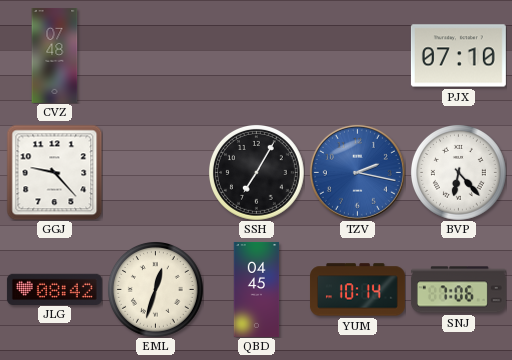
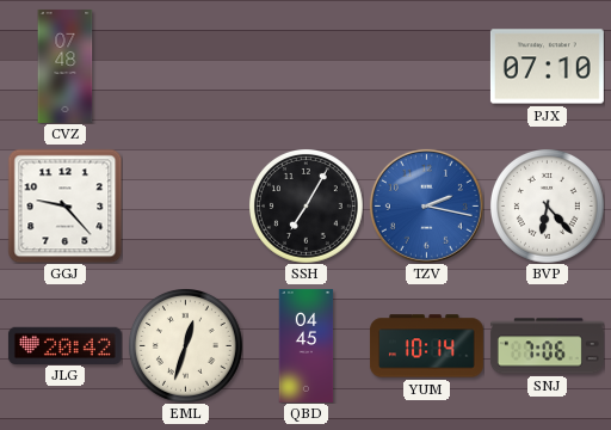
JLG: 08:42 -> 20:42 (64, 345)
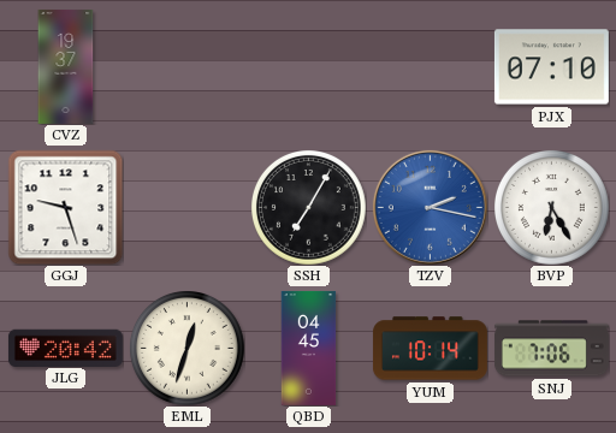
CVZ: 07:48 -> 19:37 (66, 66)
GGJ: 9:23 -> 9:27 (65, 207)
BVP: 6:23 -> 6:25 (552, 208)
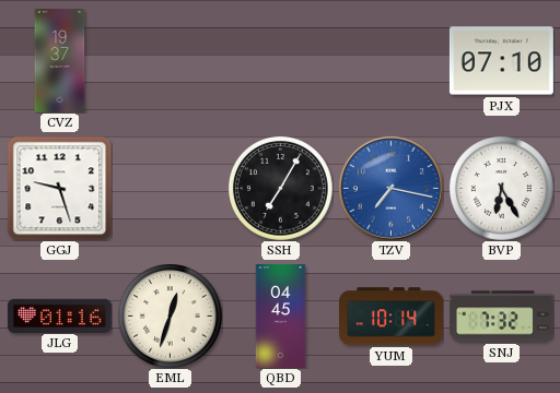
TZV: 2:17 -> 7:17 (390, 188)
JLG: 20:42 -> 01:16 (59, 315)
SNJ: 7:06 -> 7:32 (501, 317)
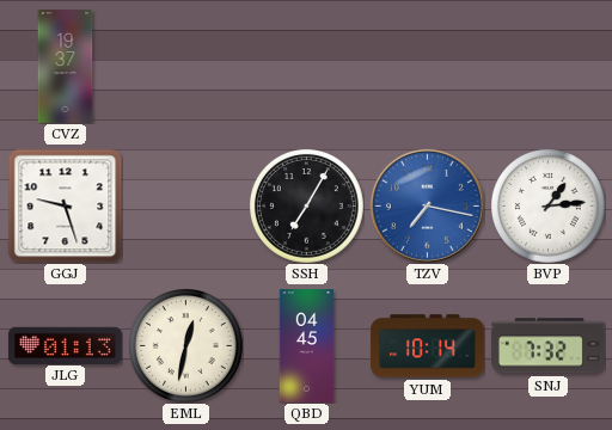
PJX: 07:10 -> none (501, 61)
BVP: 6:25 -> 1:14 (549, 207)
JLG: 01:16 -> 01:13 (65, 345)
EML: 12:33 -> 12:32 (186, 346)
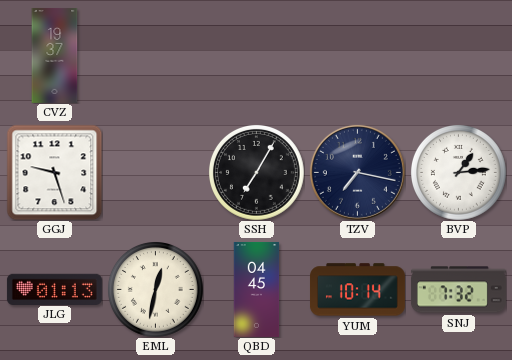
TZV dial: blue -> navy (357, 172)
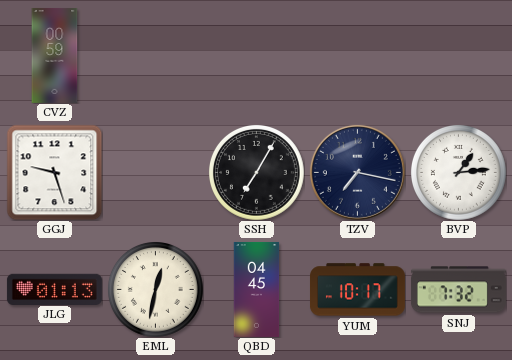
CVZ: 19:37 -> 00:59 (55, 55)
YUM: 10:14 -> 10:17 (357, 290)
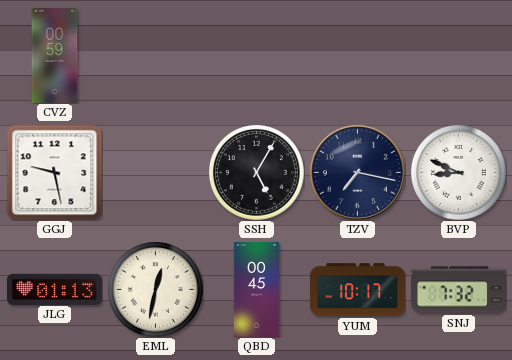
GGJ: 9:27 -> 9:28 (54, 172)
SSH: 7:05 -> 5:05 (257, 173)
BVP: 1:14 -> 8:49 (459, 173)
QBD: 04:45 -> 00:45 (257, 289)
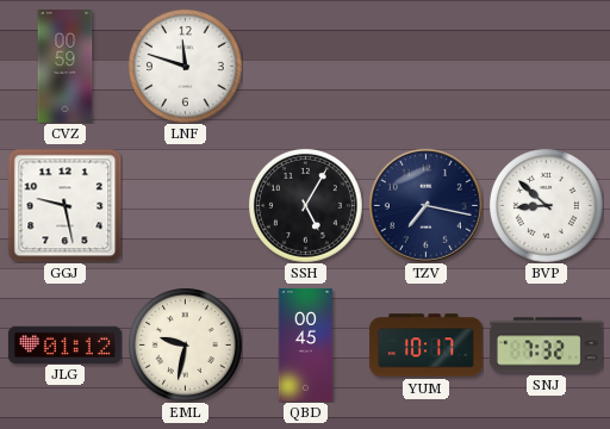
LNF: none -> 11:48 (186, 67)
BVP: 8:49 -> 8:52 (547, 206)
JLG: 01:13 -> 01:12 (64, 344)
EML: 12:32 -> 9:32 (186, 346)
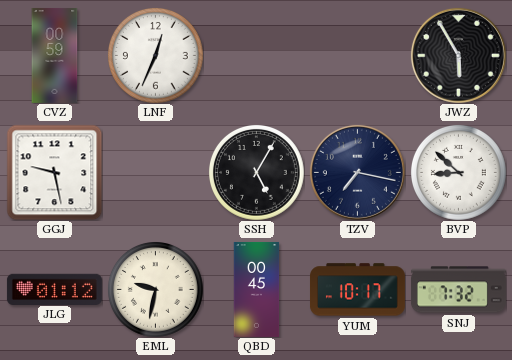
LNF: 11:48 -> 12:34 (156, 56)
JWZ: none -> 5:55 (458, 55)
